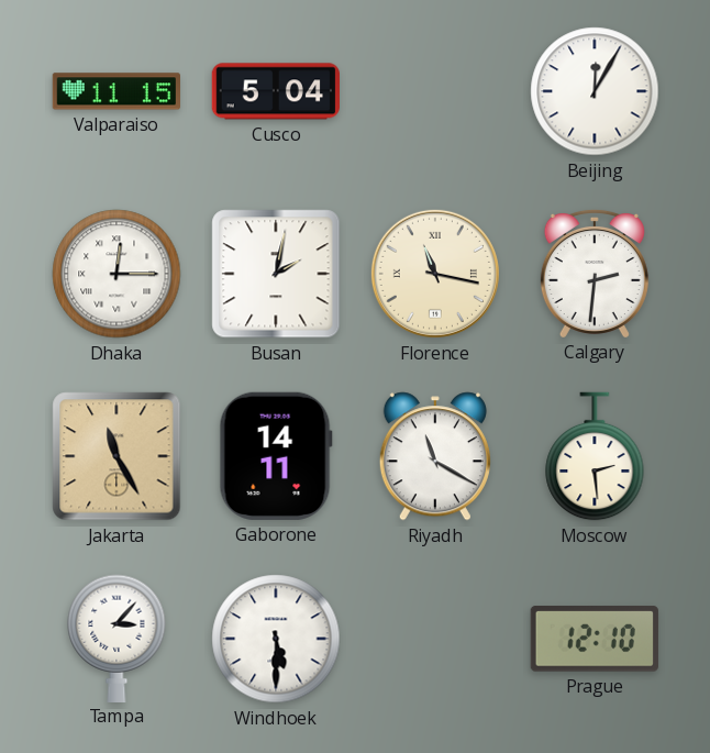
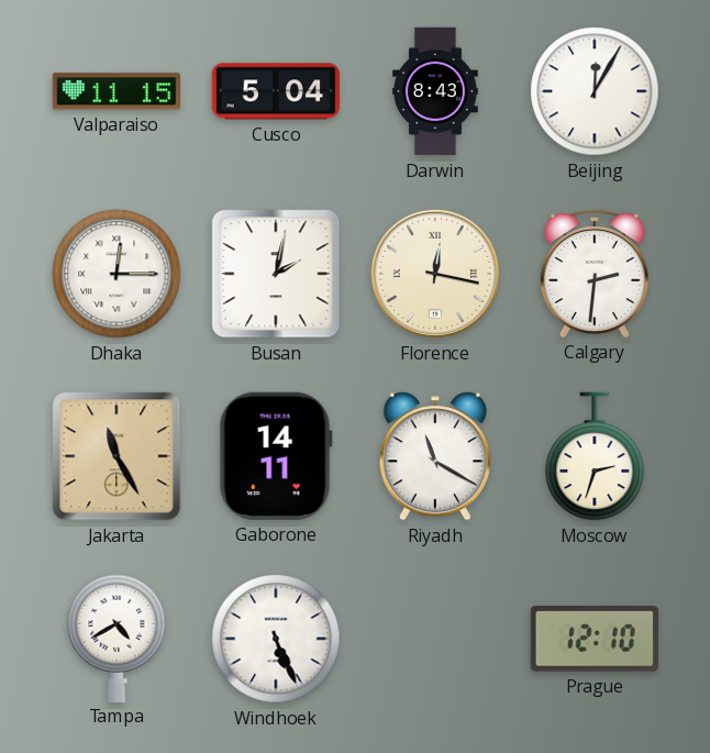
Darwin: none -> 8:43 (435, 91)
Florence: 11:17 -> 12:17 (435, 274)
Moscow: 2:29 -> 2:33 (595, 456)
Tampa: 3:07 -> 4:40 (117, 638)
Windhoek: 5:30 -> 5:26 (276, 639)
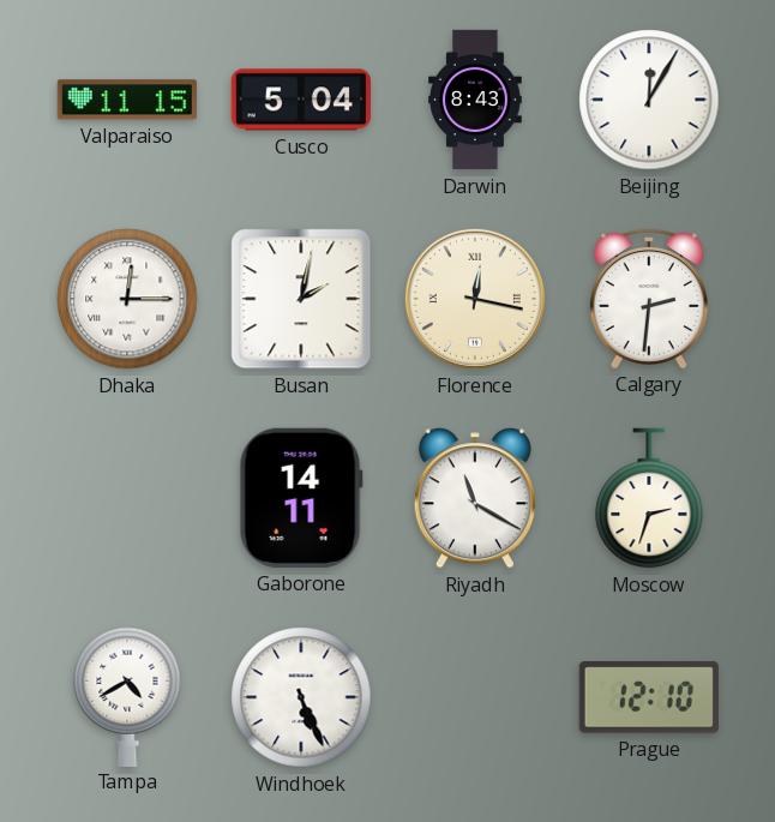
Jakarta: 11:25 -> none (117, 456)
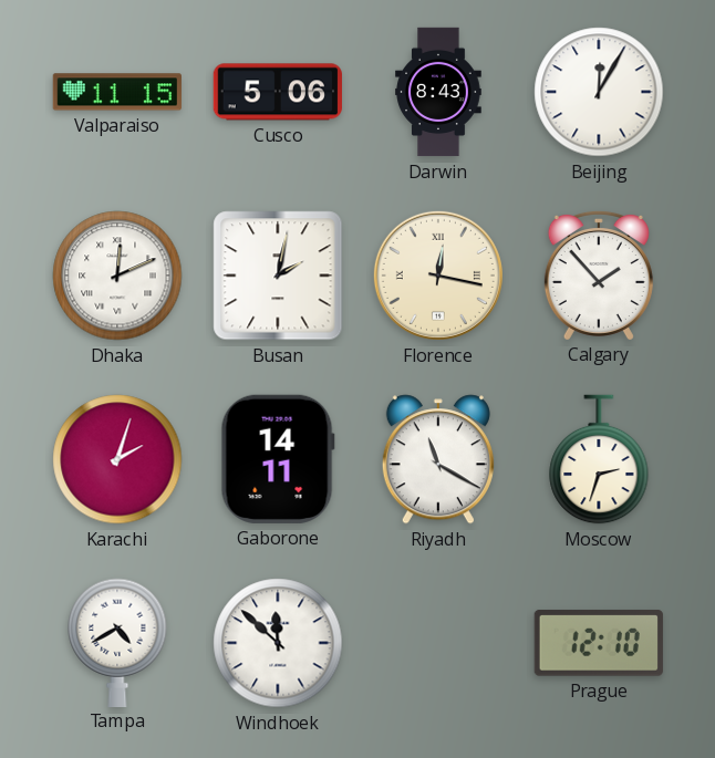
Cusco: 5:04 -> 5:06 (278, 92)
Dhaka: 12:15 -> 12:11 (117, 276)
Calgary: 2:31 -> 1:53 (599, 274)
Karachi: none -> 2:03 (117, 459)
Windhoek: 5:26 -> 11:52 (278, 643)
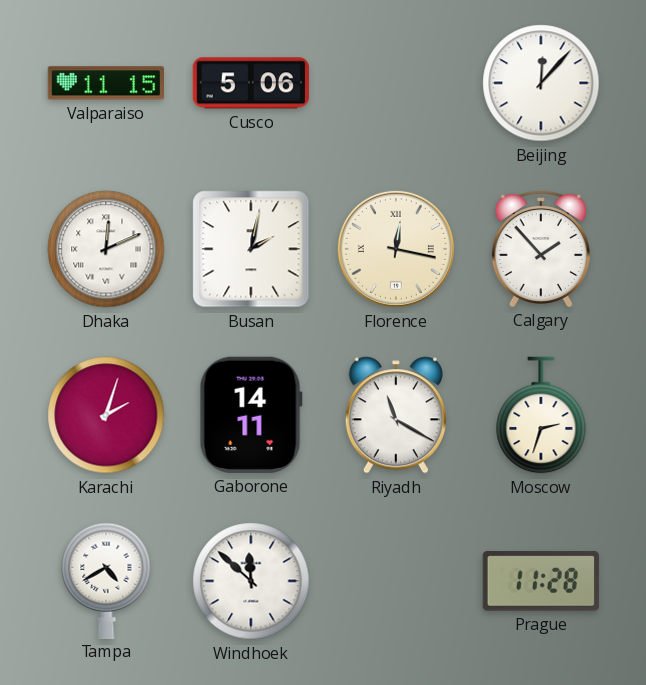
Darwin: 8:43 -> none (438, 92)
Beijing: 12:05 -> 12:07 (541, 83)
Prague: 12:10 -> 11:28 (541, 581)
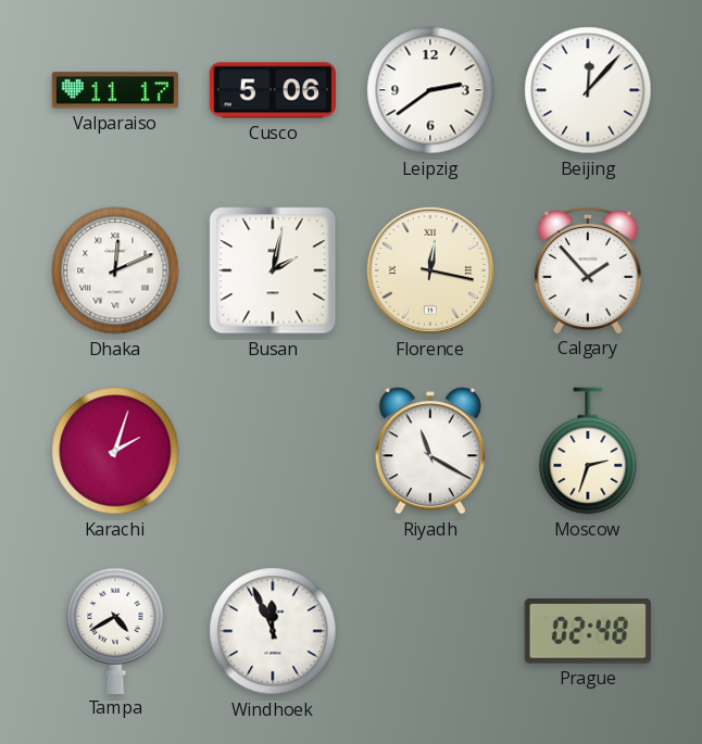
Valparaiso: 11:15 -> 11:17 (115, 90)
Leipzig: none -> 2:39 (430, 90)
Gaborone: 14:11 -> none (251, 415)
Windhoek: 11:52 -> 11:56 (273, 631)
Prague: 11:28 -> 02:48 (588, 631)
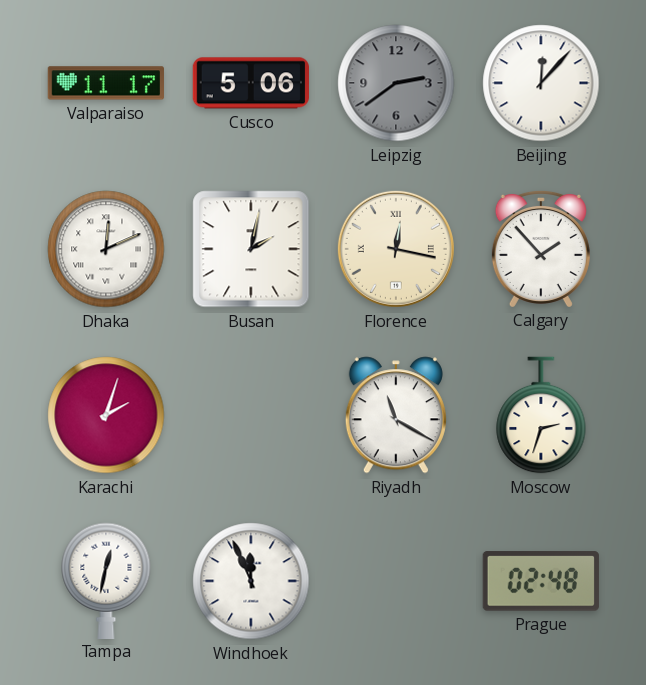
Leipzig dial: white -> grey (396, 83)
Tampa: 4:40 -> 12:32 (106, 580)
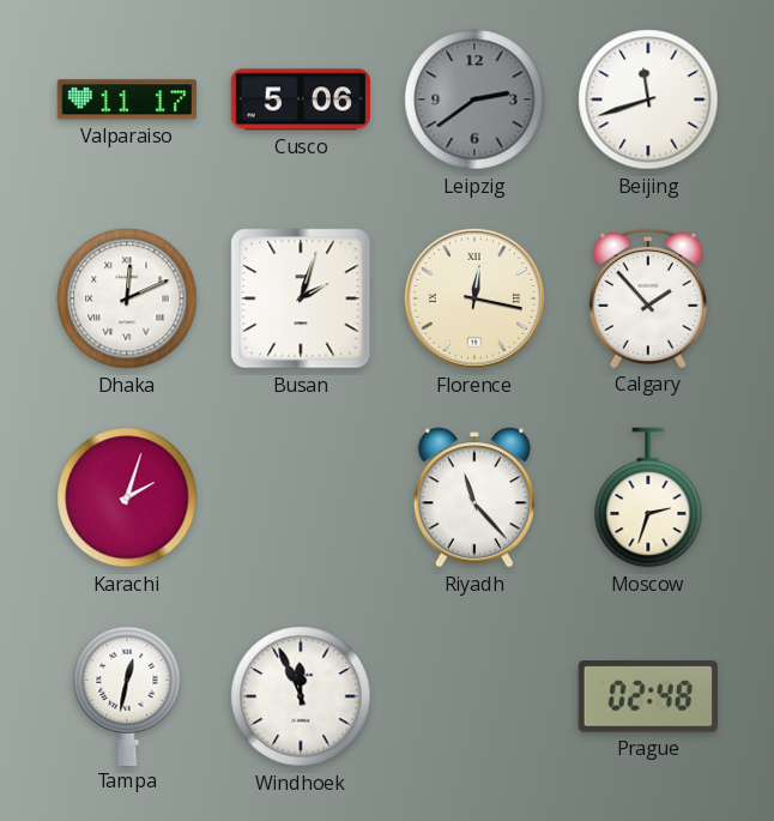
Beijing: 12:07 -> 11:42 (648, 99)
Busan: 2:02 -> 2:03 (301, 298)
Riyadh: 11:20 -> 11:23 (474, 497)
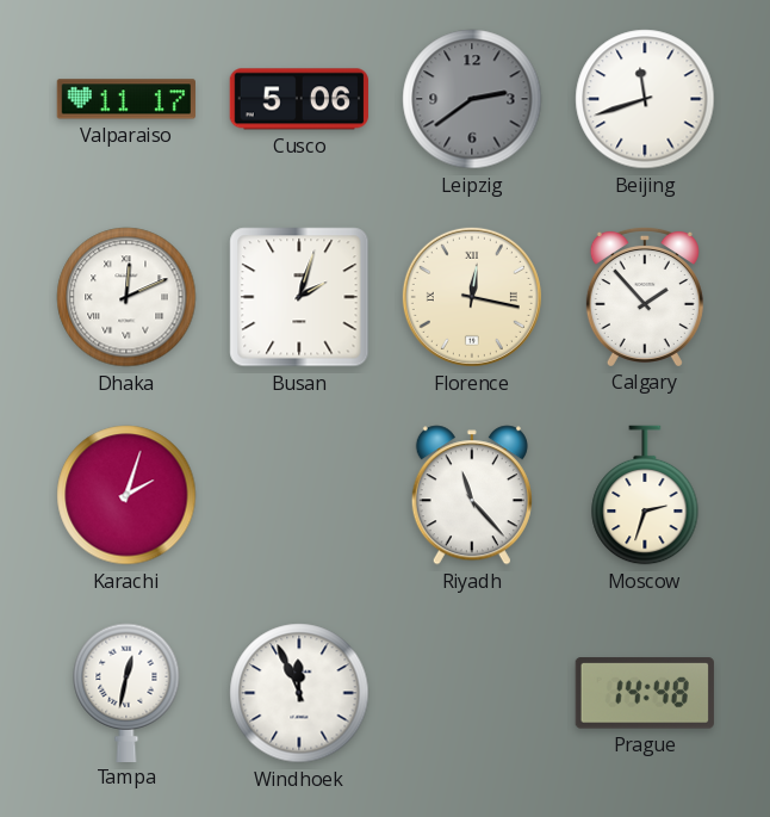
Prague: 02:48 -> 14:48 (645, 693)
